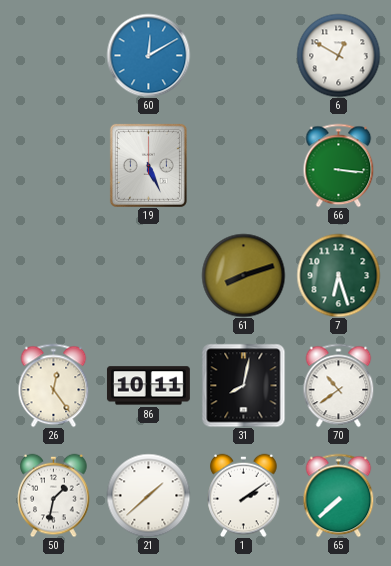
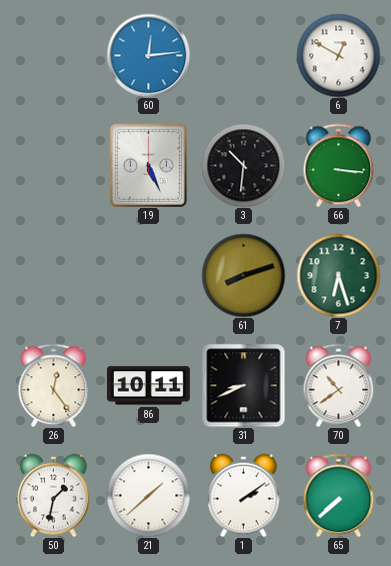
60: 12:10 -> 12:14 (148, 55)
3: none -> 10:31 (243, 165)
31: 8:02 -> 8:41 (243, 385)
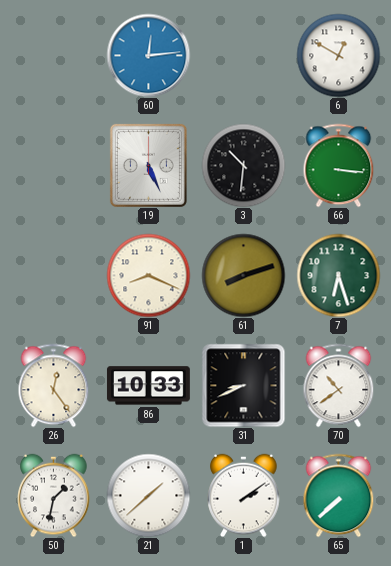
91: none -> 8:19 (148, 275)
86: 10:11 -> 10:33 (148, 386)
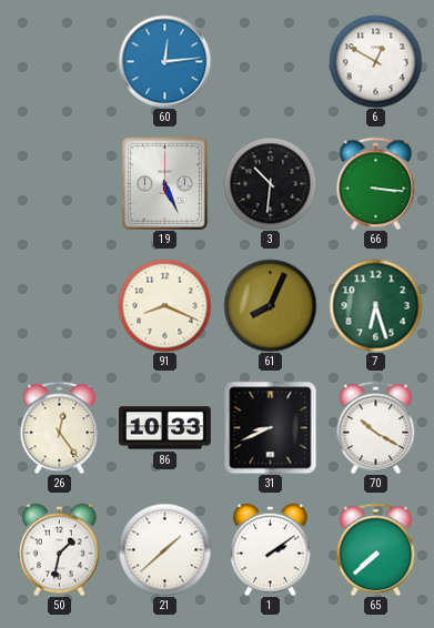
61: 8:12 -> 8:04 (270, 305)
70: 10:39 -> 10:20 (376, 427)
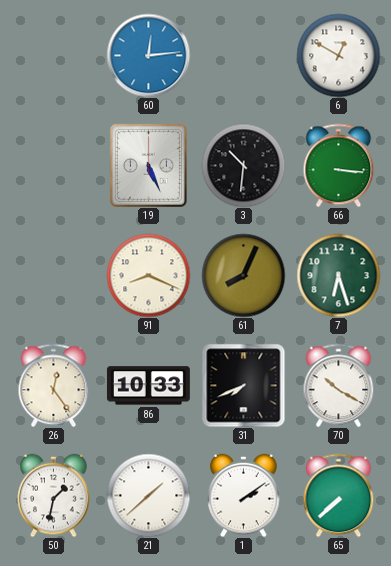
31: 8:41 -> 7:41 (243, 385)
